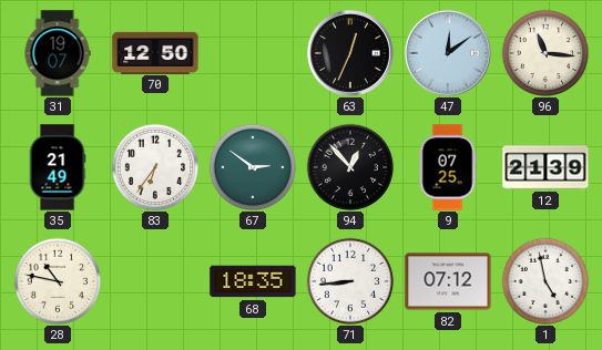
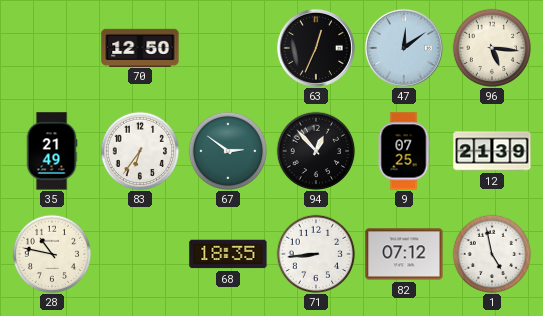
31: 19:07 -> none (58, 53)
96: 11:16 -> 5:16 (492, 48)
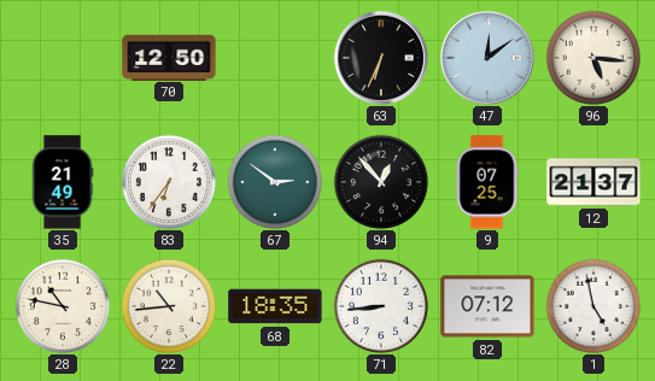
63: 12:34 -> 6:34 (381, 58)
12: 21:39 -> 21:37 (593, 182)
22: none -> 10:44 (169, 306)
